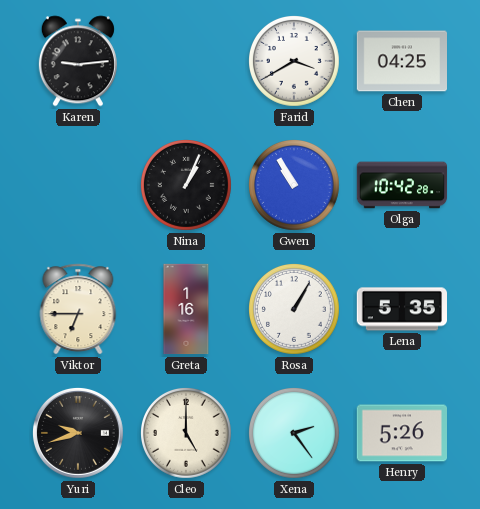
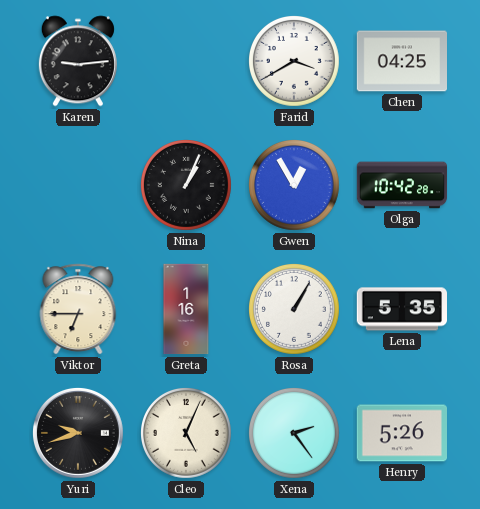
Gwen: 10:55 -> 12:55 (295, 186)
Cleo: 5:00 -> 5:04 (187, 434)
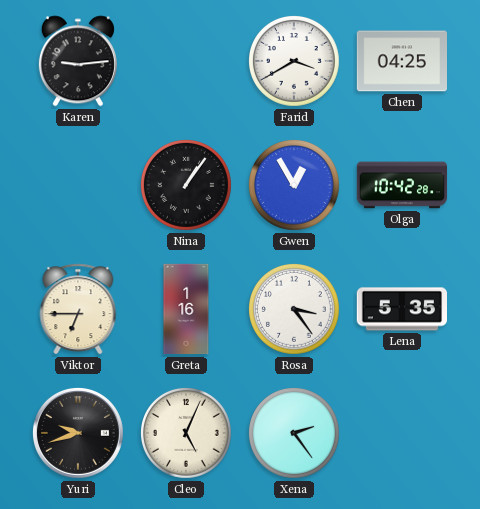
Nina: 1:04 -> 1:06 (187, 186)
Rosa: 1:05 -> 3:24 (295, 310)
Henry: 5:26 -> none (401, 433)
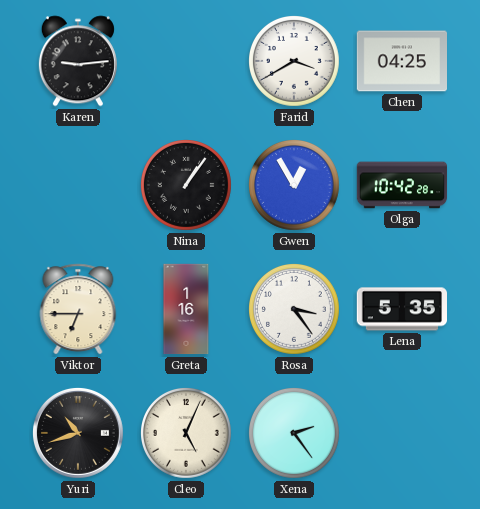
Yuri: 9:42 -> 10:42 (78, 433)
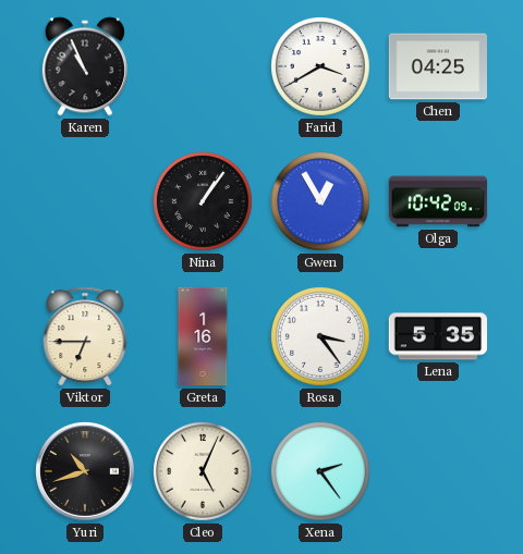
Karen: 9:14 -> 10:56 (85, 66)
Olga: 10:42:28 -> 10:42:09 (438, 201)
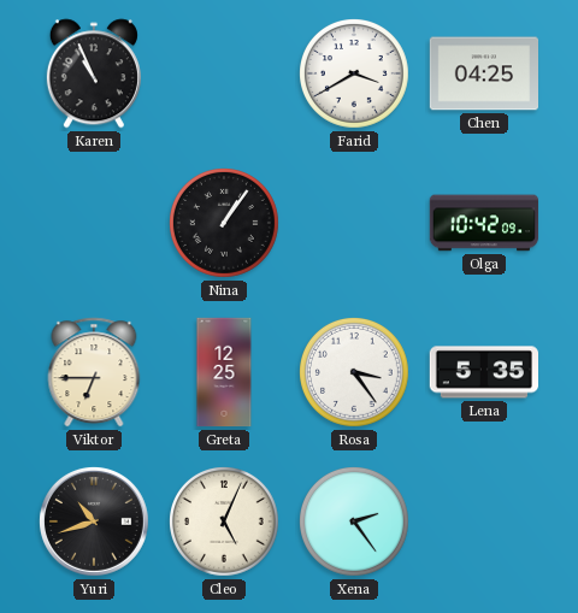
Gwen: 12:55 -> none (321, 202)
Greta: 1:16 -> 12:25 (224, 372)
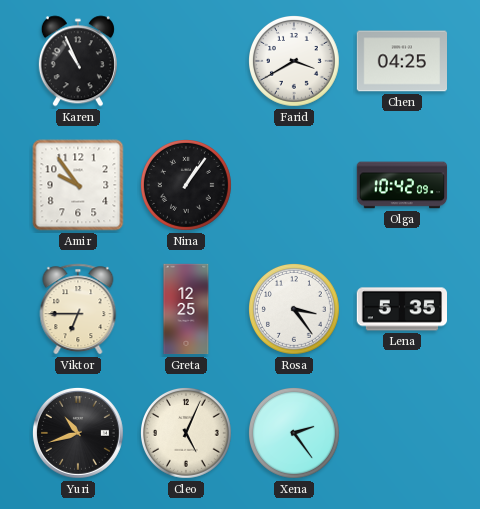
Amir: none -> 9:54 (78, 185)
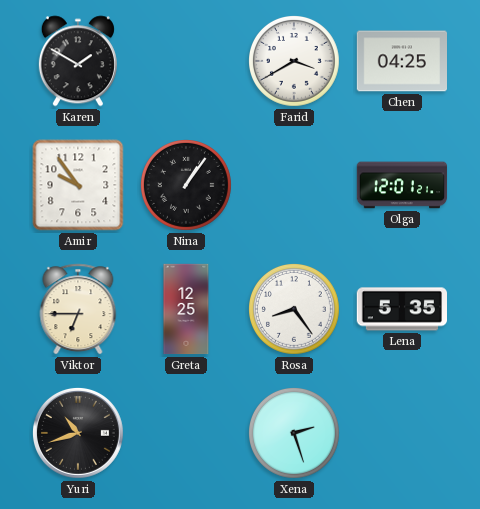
Karen: 10:56 -> 1:50 (78, 61)
Olga: 10:42 -> 12:01 (402, 185)
Rosa: 3:24 -> 8:24 (295, 310)
Cleo: 5:04 -> none (187, 434)
Xena: 2:24 -> 2:27 (295, 434)
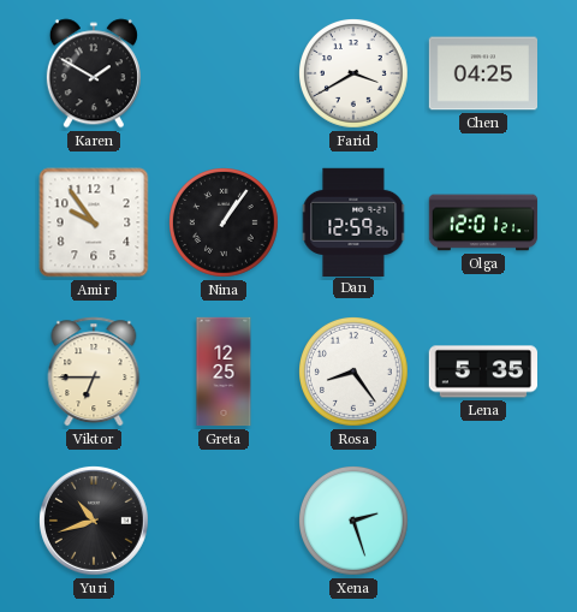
Dan: none -> 12:59 (353, 221)
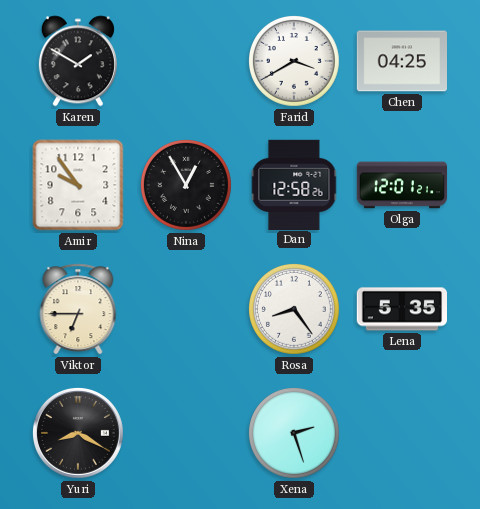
Nina: 1:06 -> 12:55 (187, 186)
Dan: 12:59 -> 12:58 (294, 184)
Greta: 12:25 -> none (224, 372)
Yuri: 10:42 -> 8:20 (78, 433)
